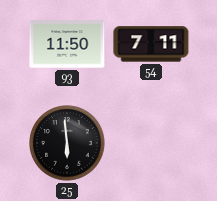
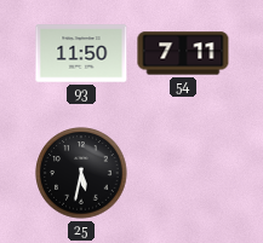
25: 5:59 -> 5:32 (81, 173)
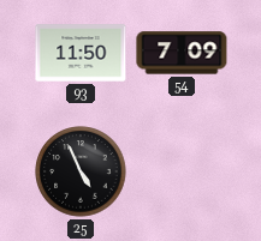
54: 7:11 -> 7:09 (182, 53)
25: 5:32 -> 4:56 (81, 171)
